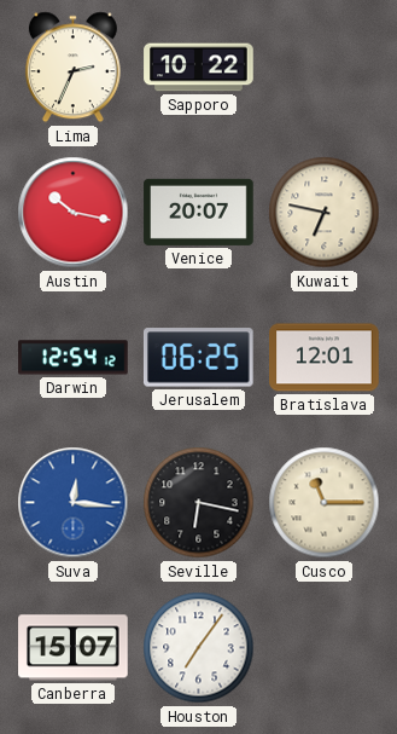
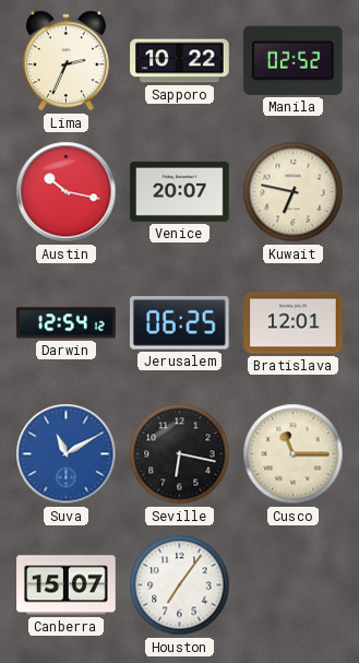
Manila: none -> 02:52 (292, 60)
Suva: 12:16 -> 11:10 (67, 454)
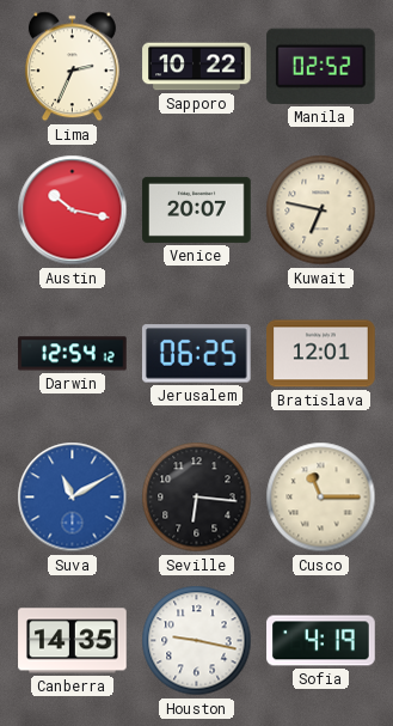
Seville: 6:17 -> 6:16 (197, 498)
Canberra: 15:07 -> 14:35 (73, 641)
Houston: 7:06 -> 9:17 (197, 641)
Sofia: none -> 4:19 (321, 641)
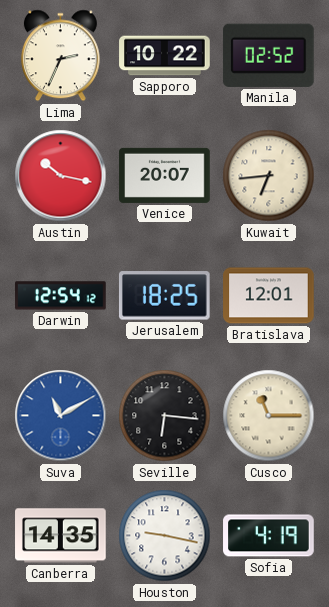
Kuwait: 6:47 -> 6:44 (269, 176)
Jerusalem: 06:25 -> 18:25 (164, 296)
